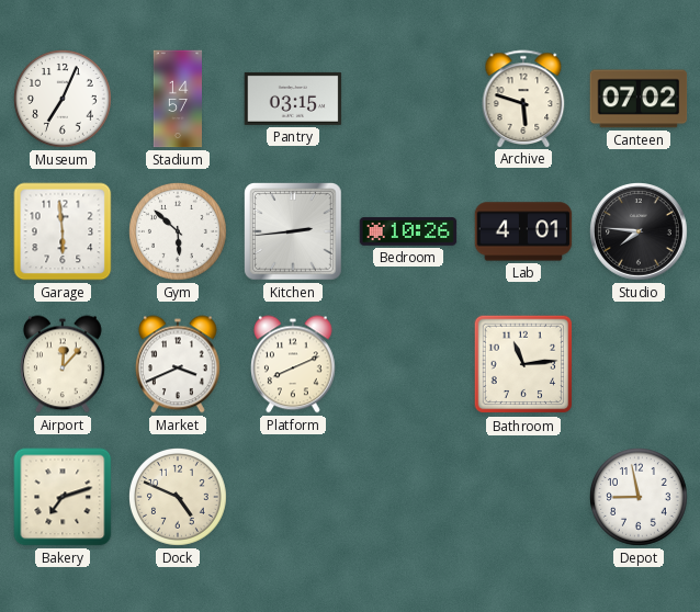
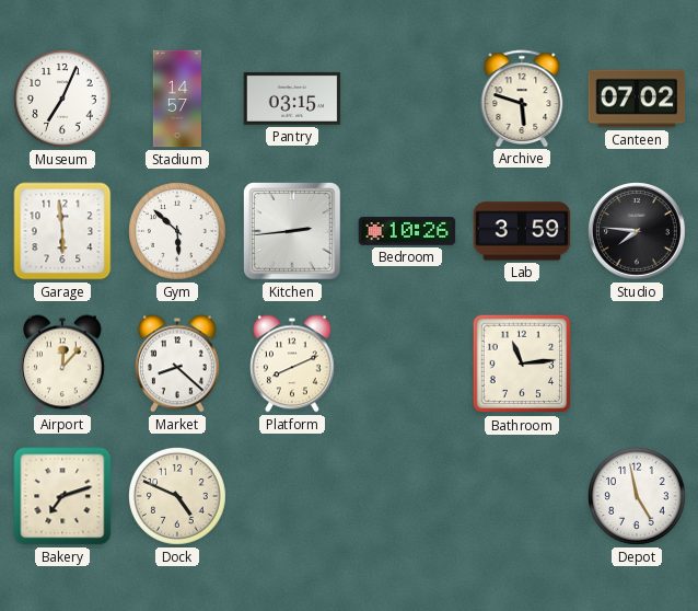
Lab: 4:01 -> 3:59 (522, 231)
Market: 3:41 -> 8:22 (178, 364)
Depot: 8:58 -> 4:58 (638, 497)
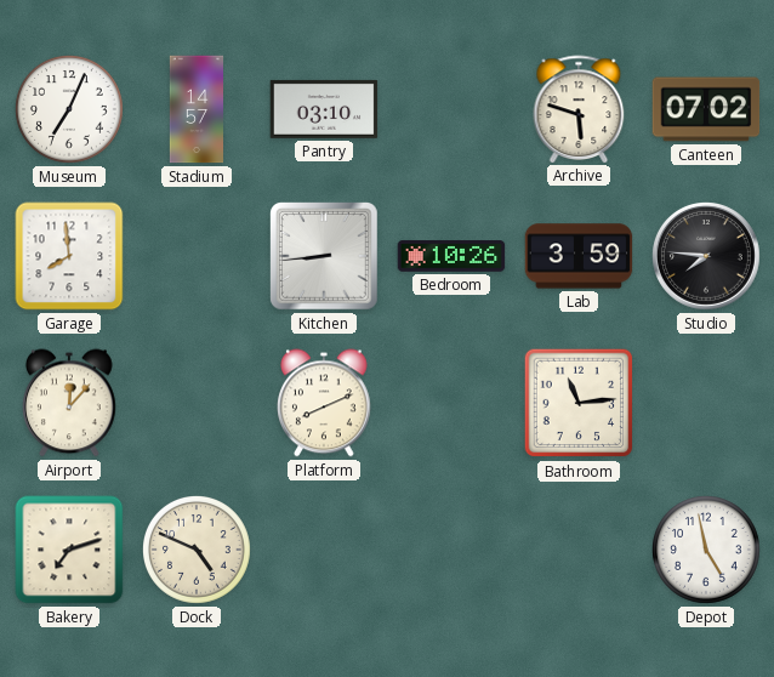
Pantry: 03:15 -> 03:10 (324, 109)
Garage: 5:59 -> 7:59 (69, 256)
Gym: 5:52 -> none (178, 232)
Kitchen: 2:44 -> 8:44 (325, 257)
Market: 8:22 -> none (178, 364)
